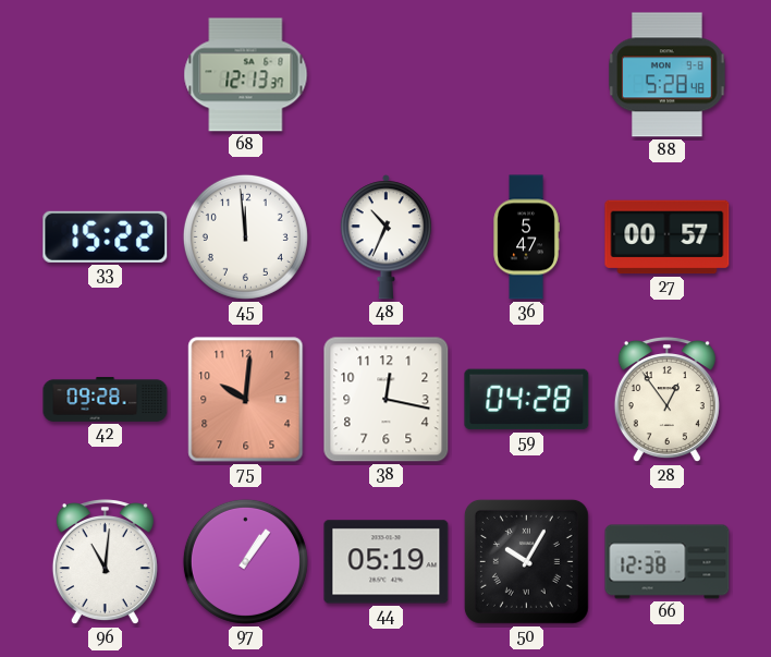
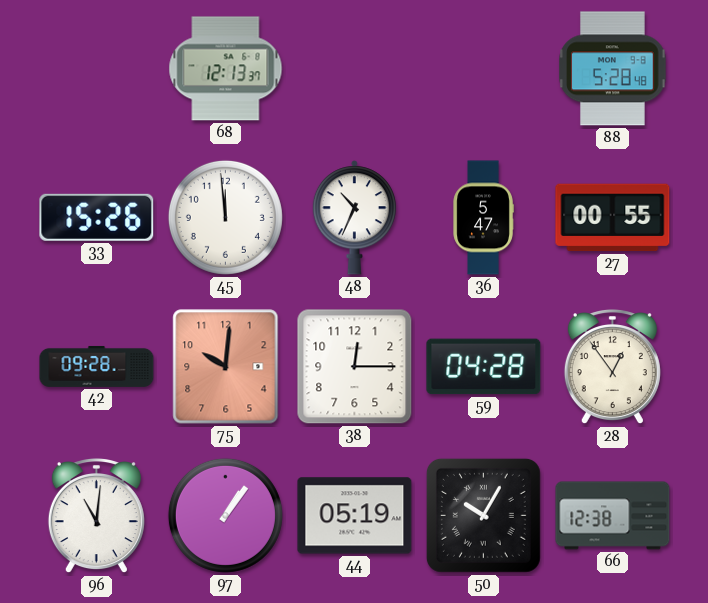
33: 15:22 -> 15:26 (97, 217)
27: 00:57 -> 00:55 (613, 218)
38: 12:17 -> 12:15 (355, 367)
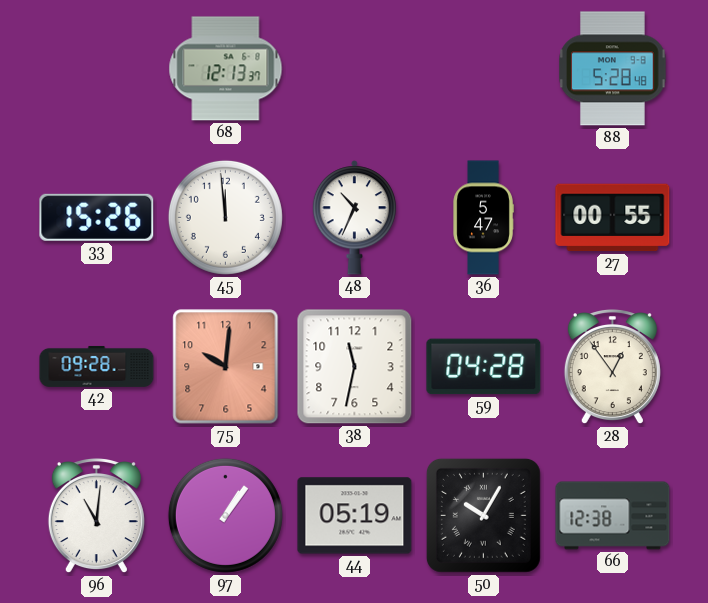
38: 12:15 -> 11:32 (355, 367)
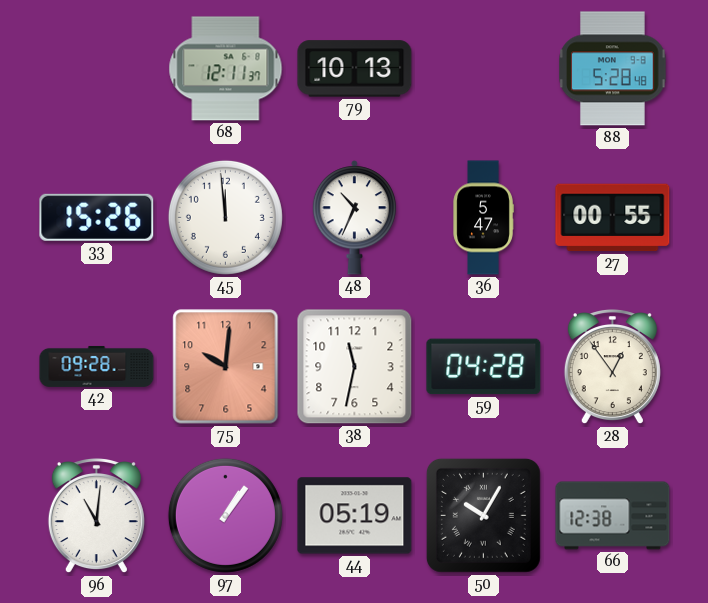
68: 12:13 -> 12:11 (226, 69)
79: none -> 10:13 (355, 69)
